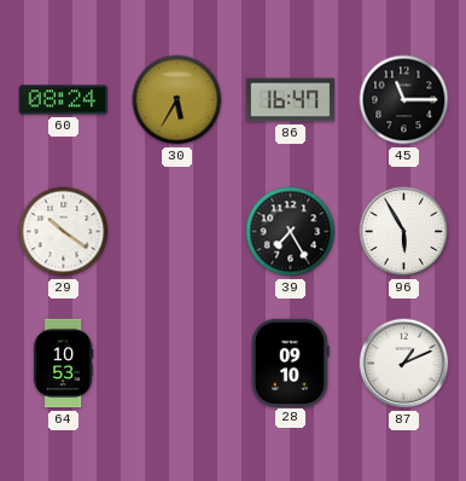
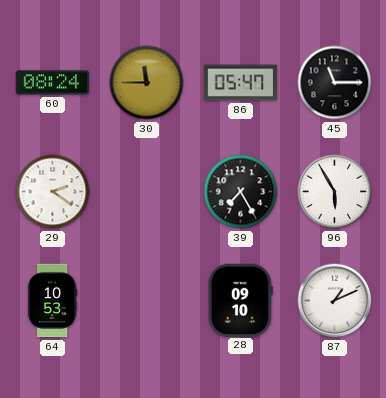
30: 5:35 -> 11:45 (147, 83)
86: 16:47 -> 05:47 (241, 83)
29: 10:21 -> 2:21 (53, 192)
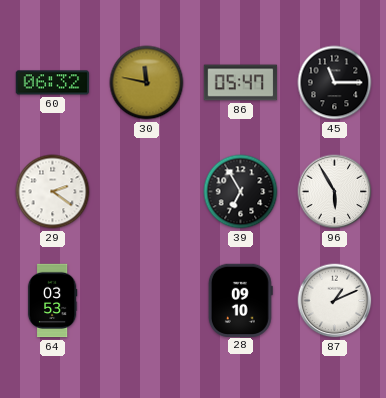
60: 08:24 -> 06:32 (53, 83)
30: 11:45 -> 11:47 (147, 83)
39: 7:25 -> 6:55 (241, 192)
64: 10:53 -> 03:53 (52, 301)
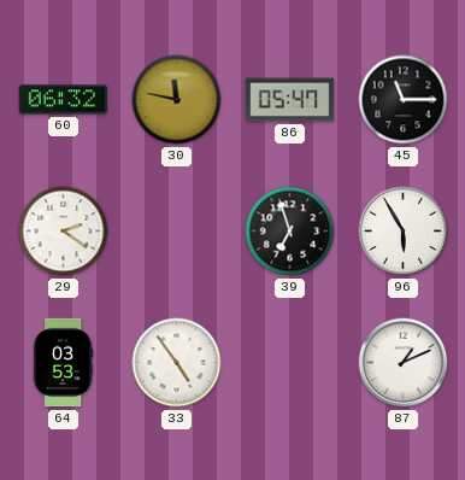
39: 6:55 -> 6:57 (290, 232)
33: none -> 4:54 (177, 363)
28: 09:10 -> none (240, 300)
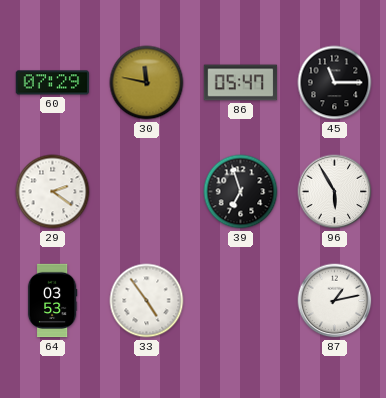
60: 06:32 -> 07:29 (53, 83)
87: 1:11 -> 1:13 (335, 301)
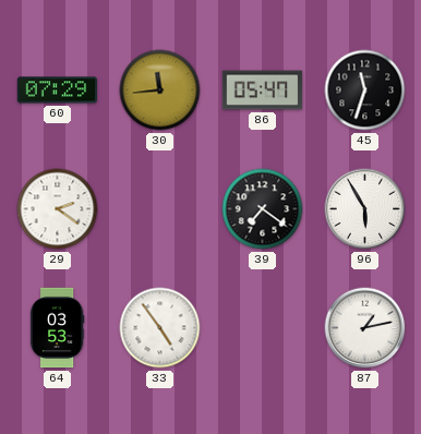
30: 11:47 -> 11:44 (160, 91)
45: 11:15 -> 11:33 (365, 91)
39: 6:57 -> 7:21 (263, 209)
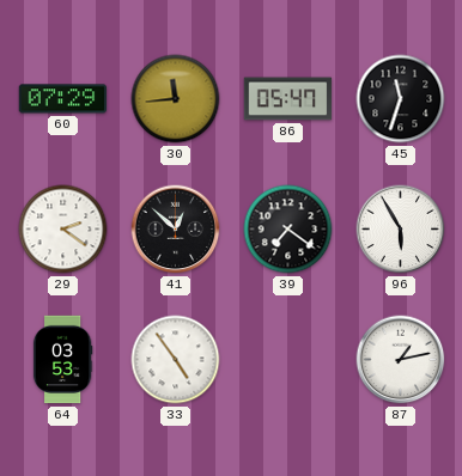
41: none -> 12:52 (176, 230)
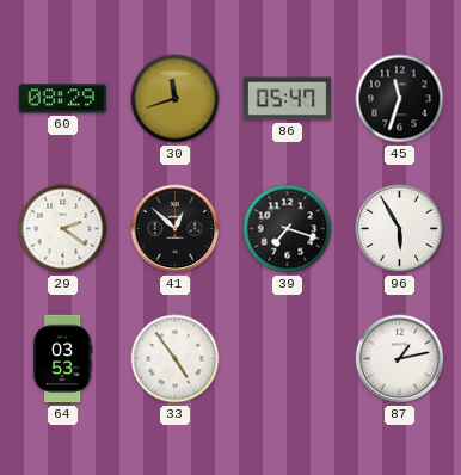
60: 07:29 -> 08:29 (63, 99)
30: 11:44 -> 11:42 (176, 99)
39: 7:21 -> 7:18 (288, 229)
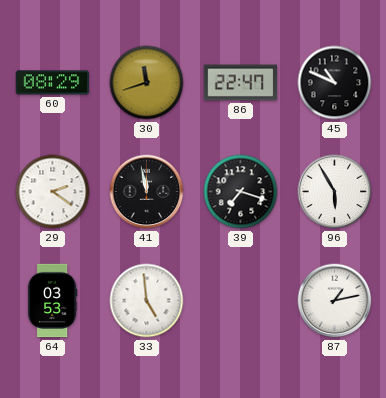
86: 05:47 -> 22:47 (241, 83)
45: 11:33 -> 10:49 (335, 83)
41: 12:52 -> 11:58 (147, 192)
33: 4:54 -> 4:59 (147, 301)
